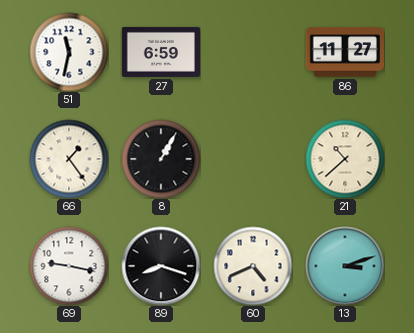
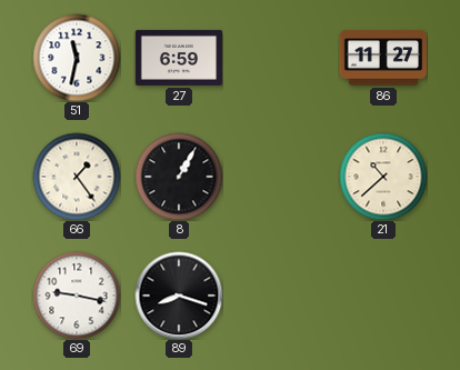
60: 4:41 -> none (253, 266)
13: 3:12 -> none (345, 266)
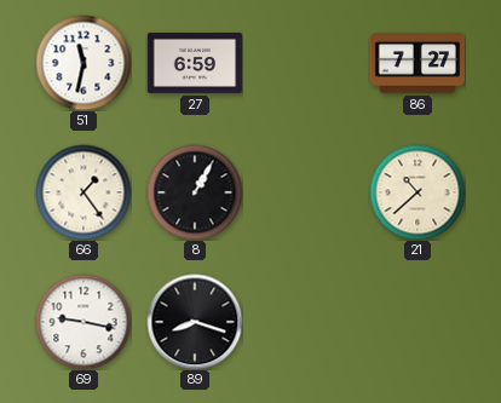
86: 11:27 -> 7:27 (416, 63)
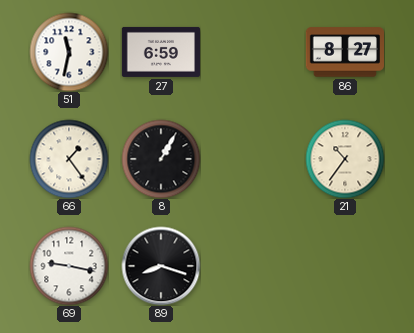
86: 7:27 -> 8:27 (344, 52)
21: 10:38 -> 10:36 (345, 159)
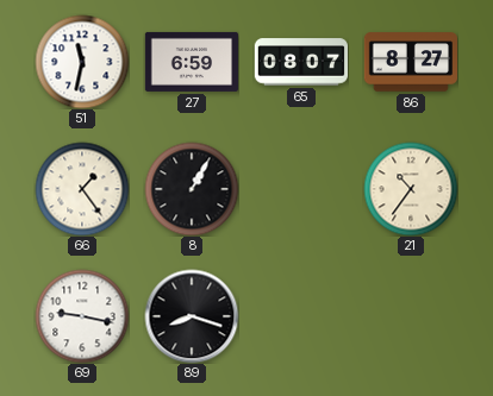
65: none -> 08:07 (300, 62)
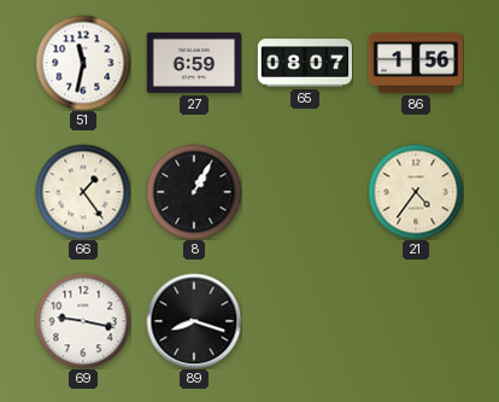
86: 8:27 -> 1:56 (415, 63)
21: 10:36 -> 4:36 (416, 192)
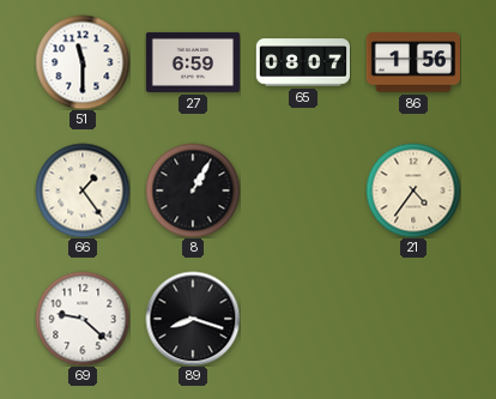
51: 11:32 -> 11:30 (83, 62)
69: 9:17 -> 9:22 (83, 319)
